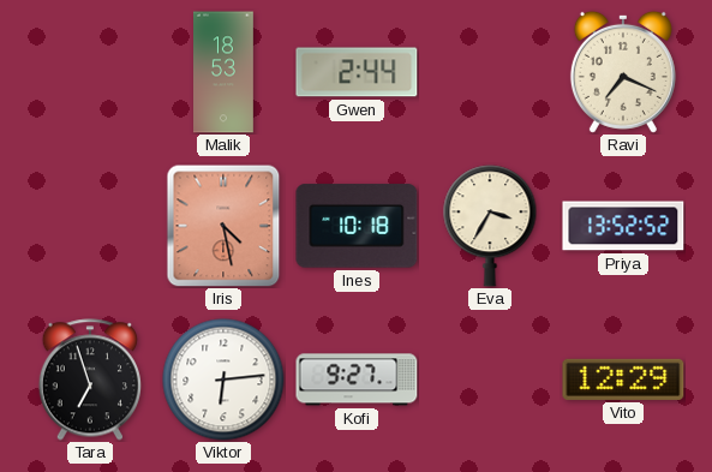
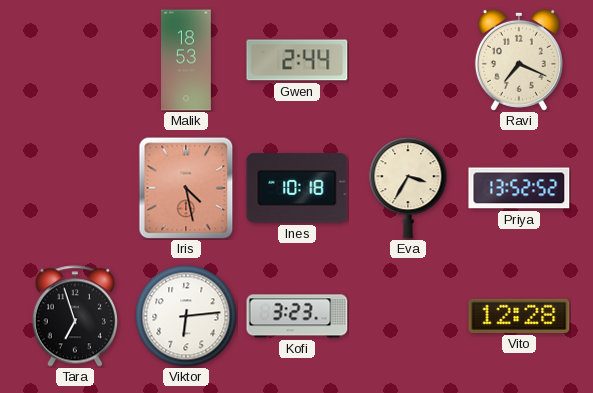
Kofi: 9:27 -> 3:23 (297, 316)
Vito: 12:29 -> 12:28 (519, 316)
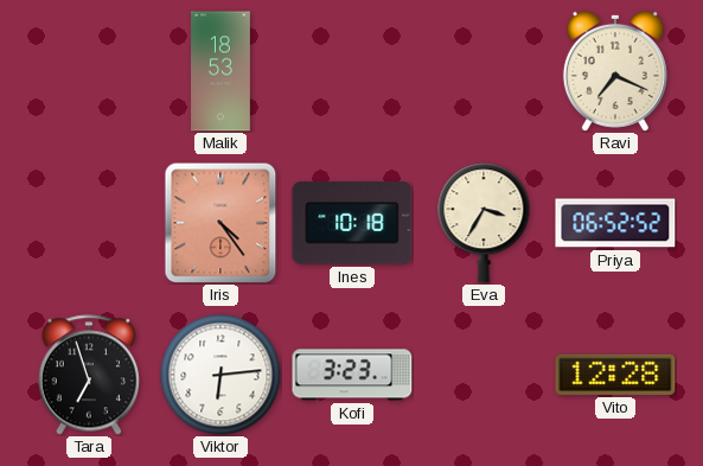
Gwen: 2:44 -> none (297, 60)
Iris: 4:28 -> 4:24 (221, 223)
Priya: 13:52 -> 06:52 (615, 223)
